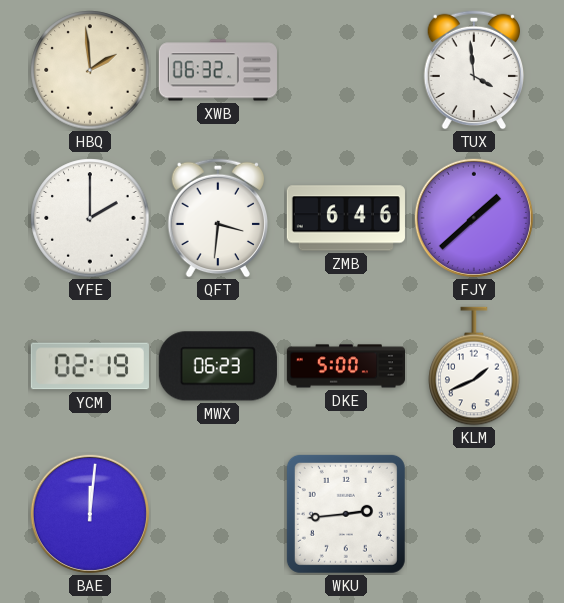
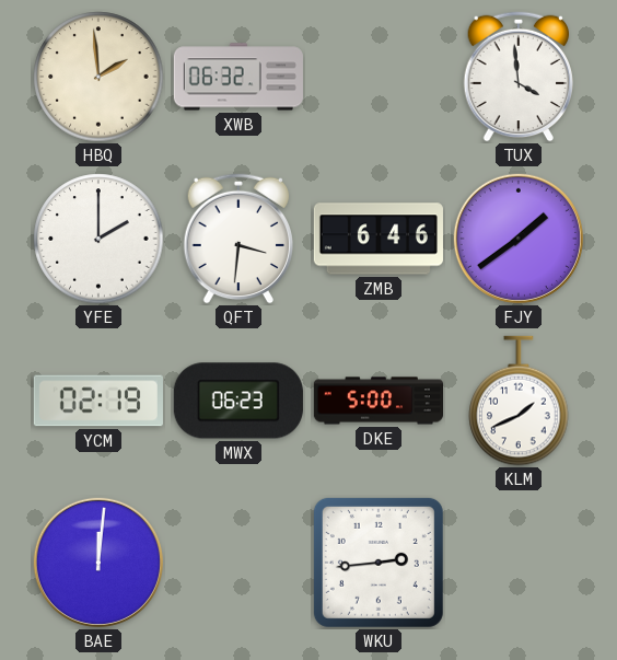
FJY: 1:38 -> 1:39 (519, 239)
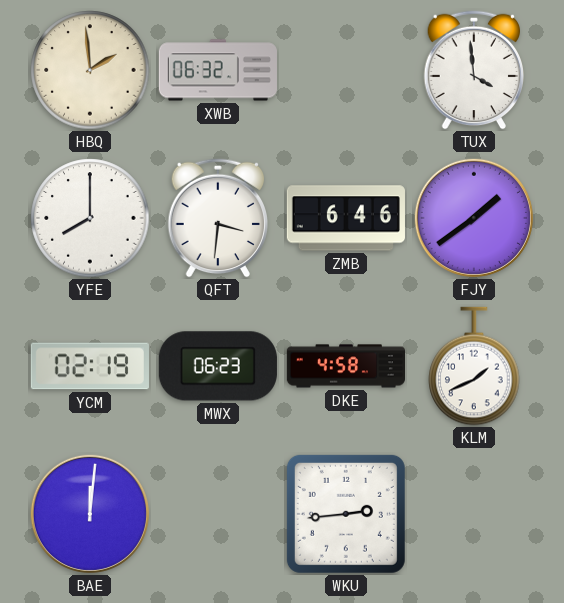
YFE: 2:00 -> 8:00 (90, 218)
DKE: 5:00 -> 4:58 (345, 366)
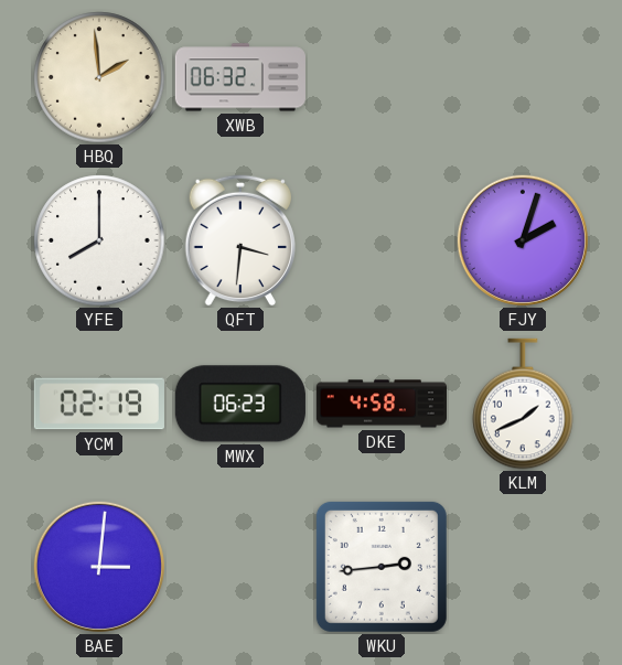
TUX: 3:59 -> none (474, 70)
ZMB: 6:46 -> none (346, 218)
FJY: 1:39 -> 2:03 (523, 240)
BAE: 12:01 -> 3:01 (99, 567)
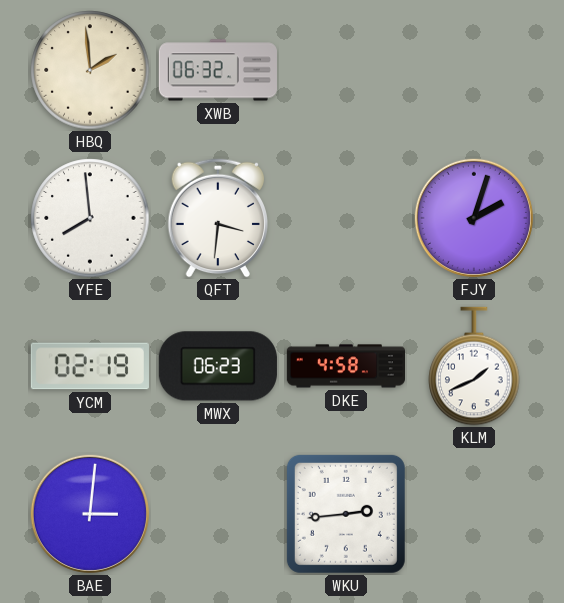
YFE: 8:00 -> 7:59 (90, 218)
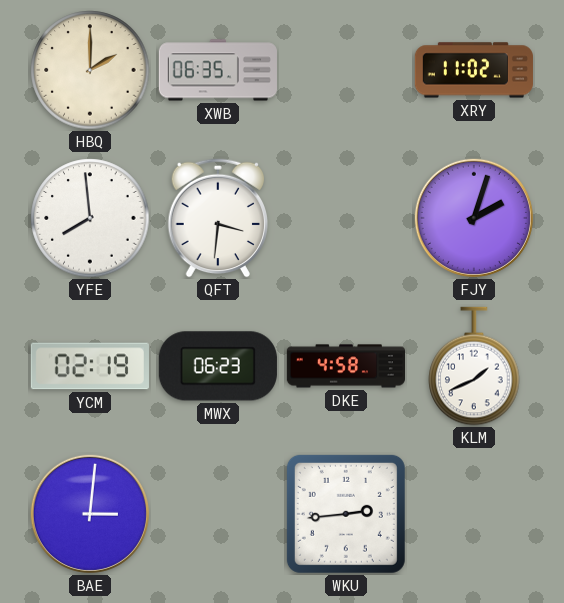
HBQ: 1:59 -> 2:00 (90, 70)
XWB: 06:32 -> 06:35 (218, 70)
XRY: none -> 11:02 (474, 70)
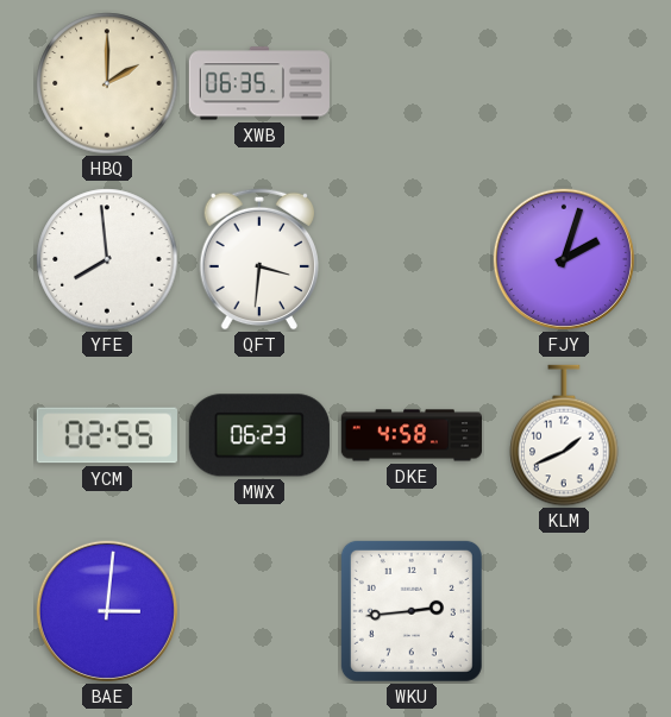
XRY: 11:02 -> none (474, 70)
YCM: 02:19 -> 02:55 (107, 435)
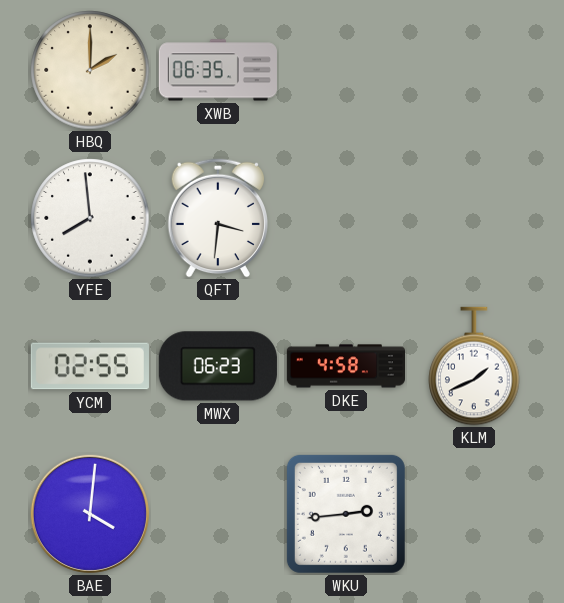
FJY: 2:03 -> none (564, 259)
BAE: 3:01 -> 4:01 (90, 514)
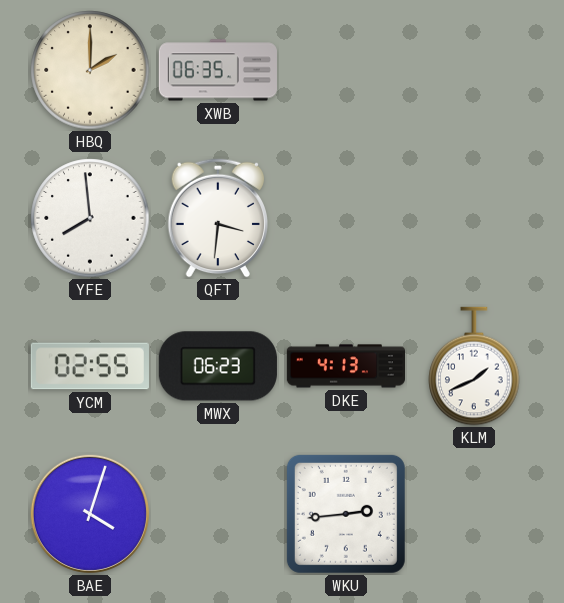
DKE: 4:58 -> 4:13 (345, 366)
BAE: 4:01 -> 4:03 (90, 514)
